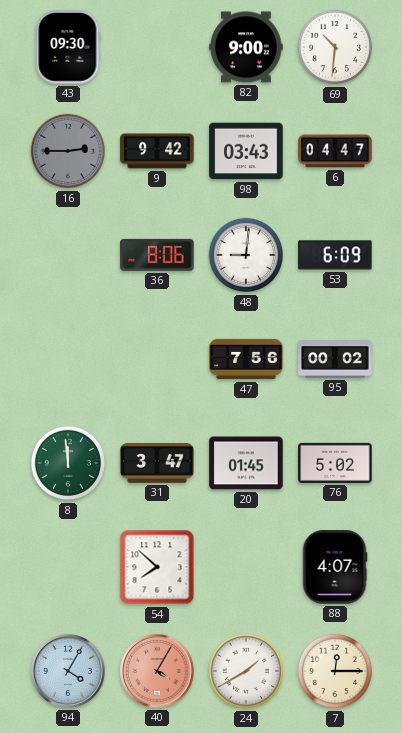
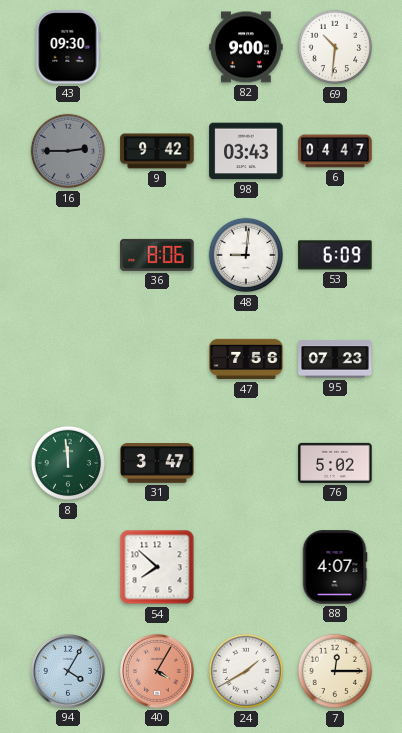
95: 00:02 -> 07:23 (335, 359)
20: 01:45 -> none (246, 463)
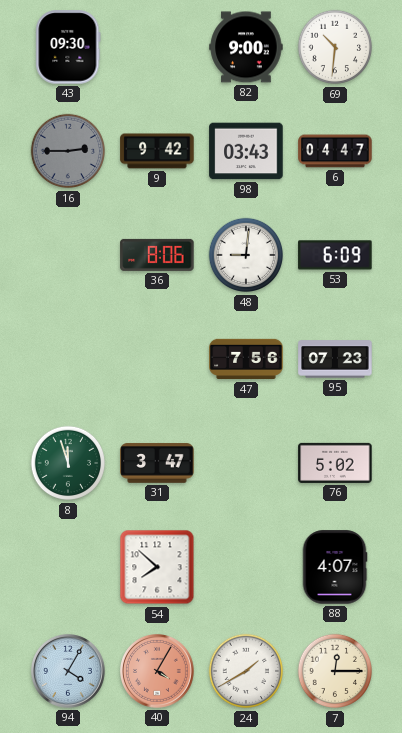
8: 11:59 -> 11:57 (68, 463)
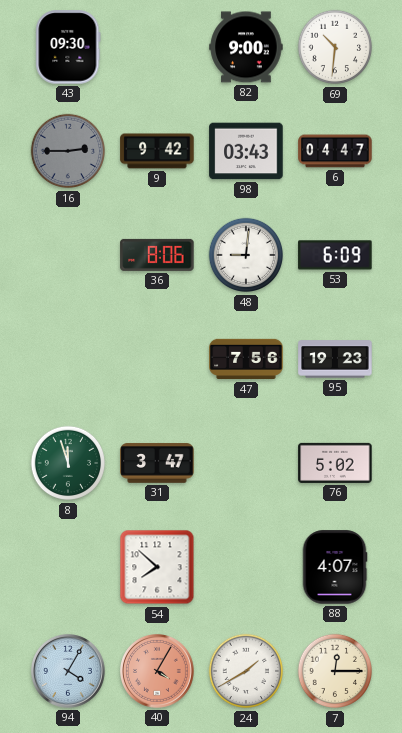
95: 07:23 -> 19:23 (335, 359)
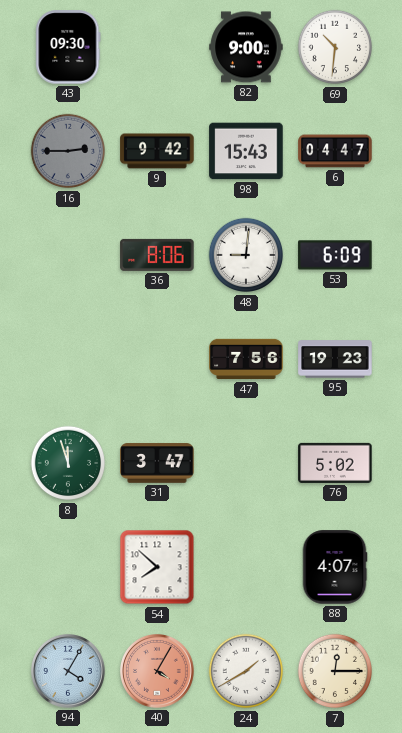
98: 03:43 -> 15:43 (246, 151)
